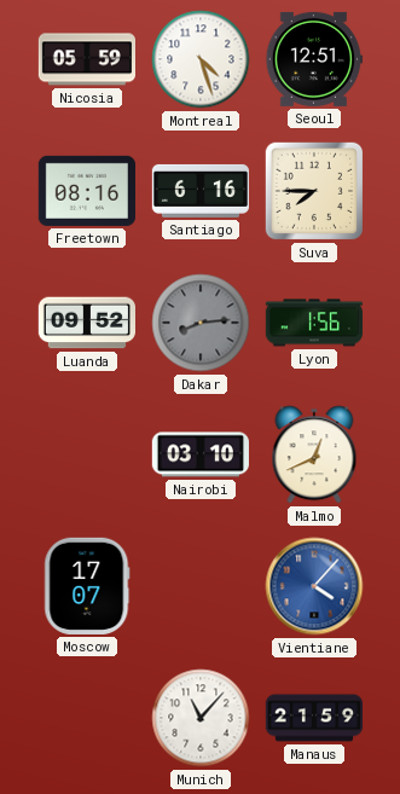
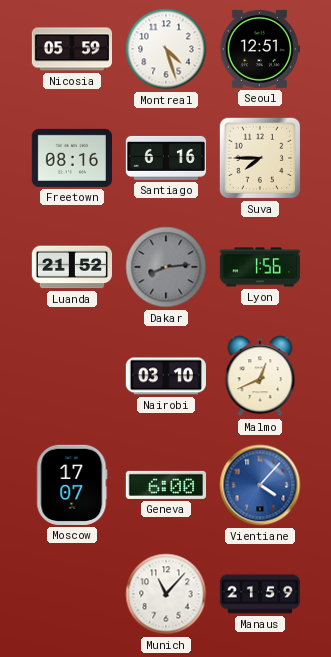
Luanda: 09:52 -> 21:52 (71, 267)
Geneva: none -> 6:00 (165, 485)
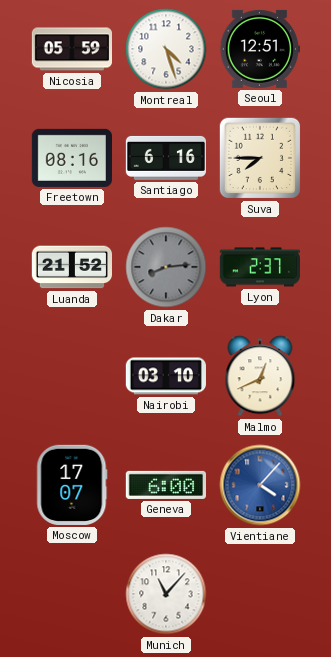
Lyon: 1:56 -> 2:37 (259, 267)
Manaus: 21:59 -> none (259, 594)
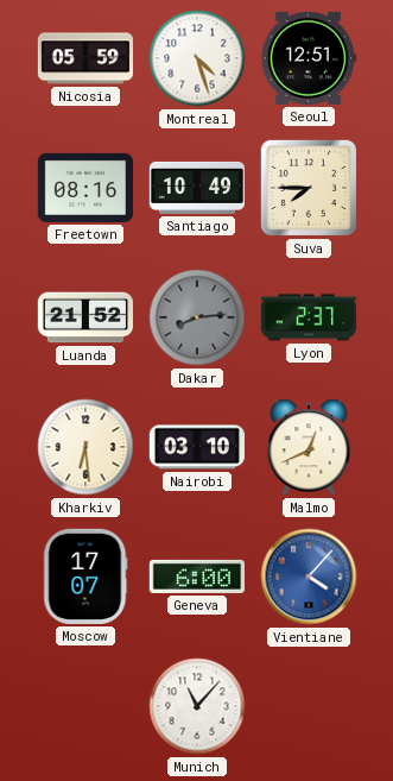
Santiago: 6:16 -> 10:49 (196, 188)
Kharkiv: none -> 6:29 (85, 447)
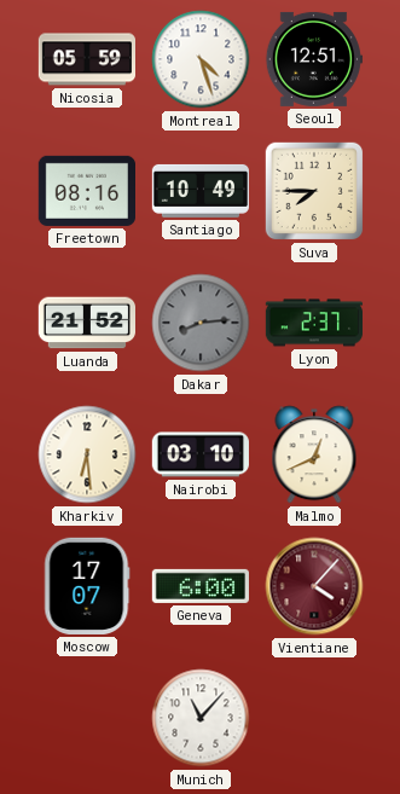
Vientiane dial: blue -> burgundy (314, 586)
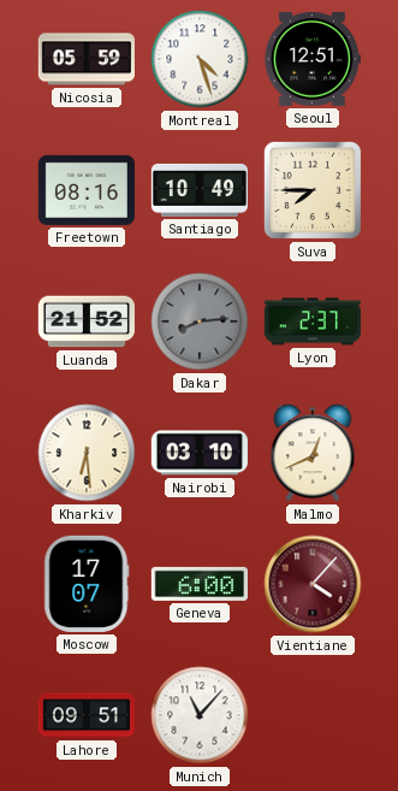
Lahore: none -> 09:51 (85, 715)
